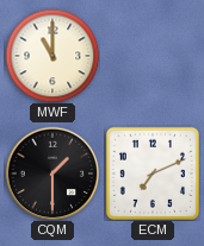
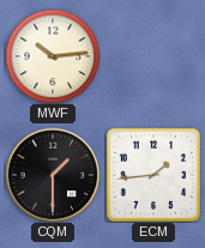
MWF: 11:00 -> 10:14 (53, 56)
ECM: 7:11 -> 1:44 (153, 175)
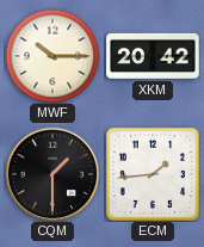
MWF: 10:14 -> 10:15 (52, 56)
XKM: none -> 20:42 (153, 56)
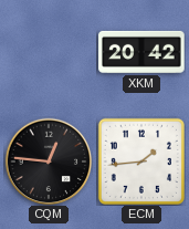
MWF: 10:15 -> none (52, 56)
CQM: 1:30 -> 12:46 (49, 162)
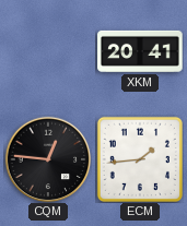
XKM: 20:42 -> 20:41 (140, 51)
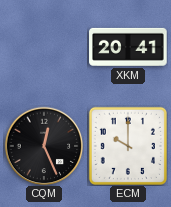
CQM: 12:46 -> 12:26 (44, 146)
ECM: 1:44 -> 10:00 (128, 146)
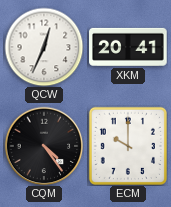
QCW: none -> 12:34 (44, 47)
CQM: 12:26 -> 4:24 (44, 146)
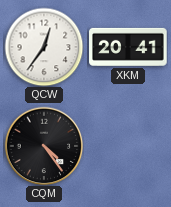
QCW: 12:34 -> 12:36 (44, 47)
ECM: 10:00 -> none (128, 146)
